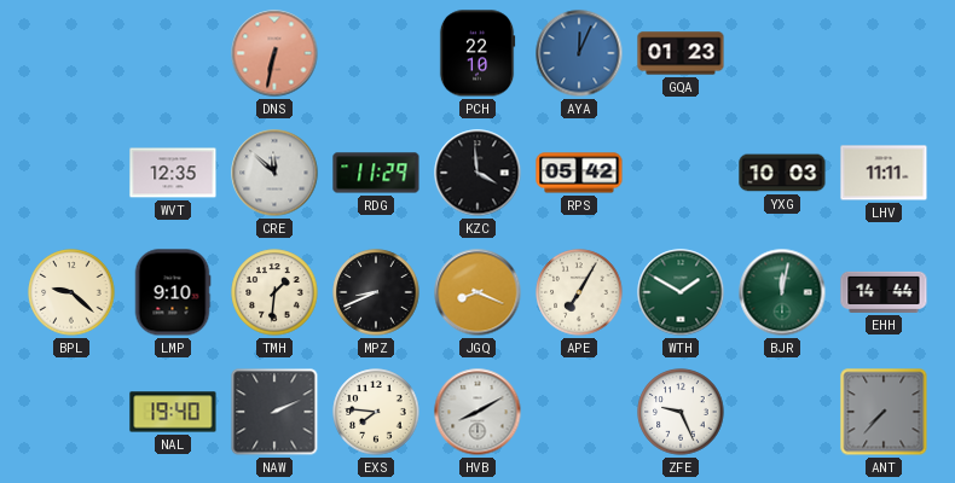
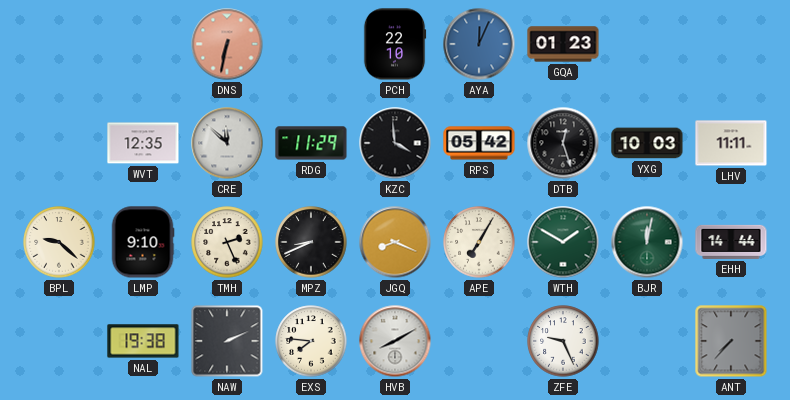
DTB: none -> 12:27 (563, 143)
TMH: 1:31 -> 2:26 (227, 242)
NAL: 19:40 -> 19:38 (143, 341)
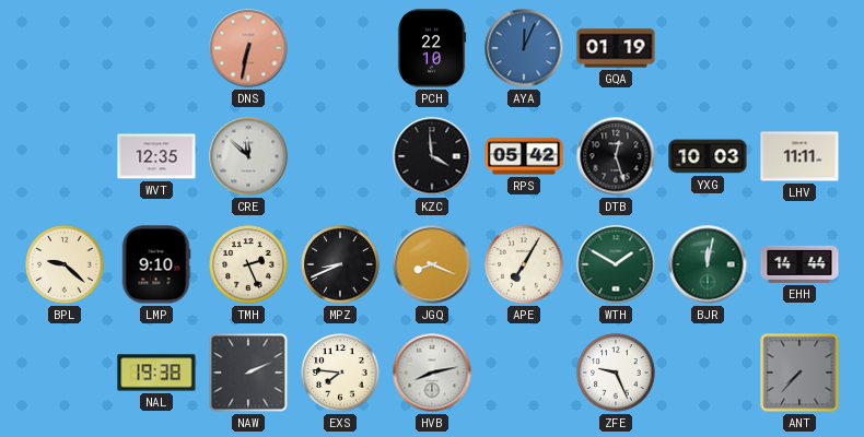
GQA: 01:23 -> 01:19 (616, 48)
RDG: 11:29 -> none (311, 143)
HVB: 8:10 -> 8:13 (432, 373)
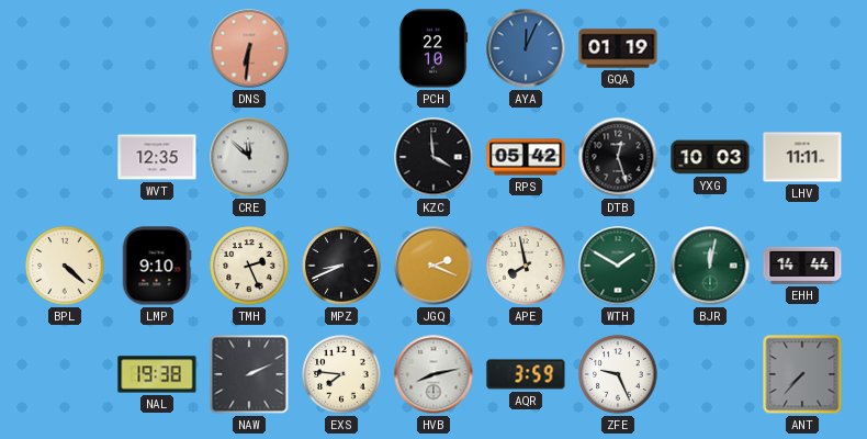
DNS: 6:32 -> 6:31 (249, 48)
BPL: 9:22 -> 4:22 (65, 266)
JGQ: 8:19 -> 2:19 (434, 266)
APE: 7:05 -> 7:58 (526, 266)
AQR: none -> 3:59 (526, 374)
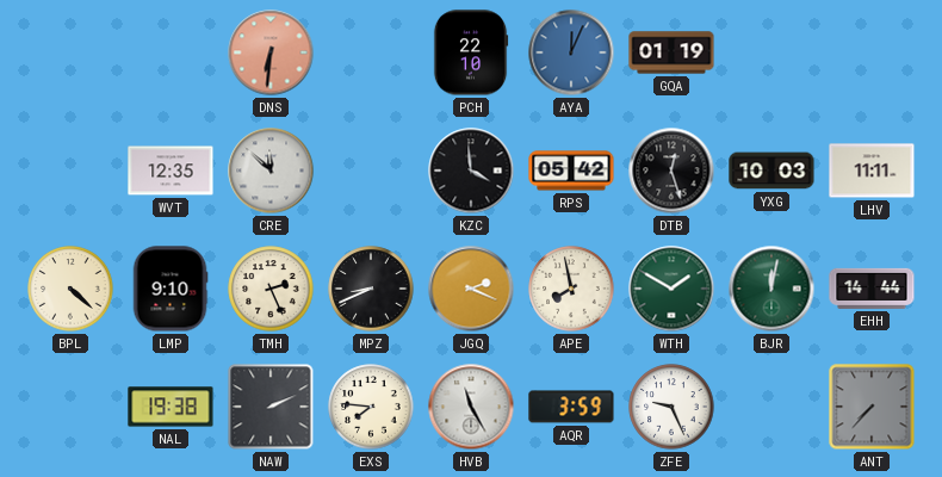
HVB: 8:13 -> 11:25 (471, 407)
